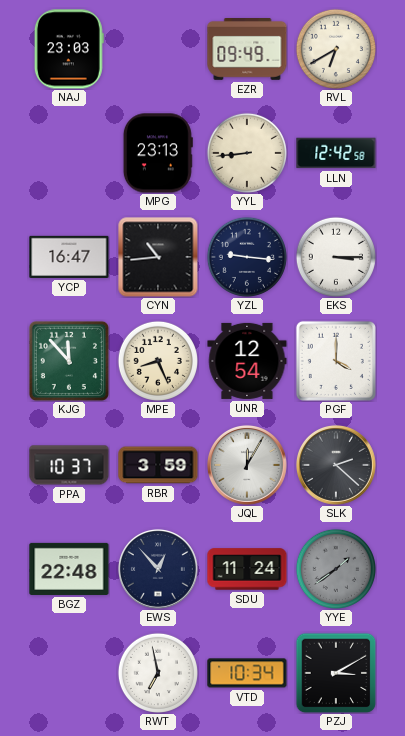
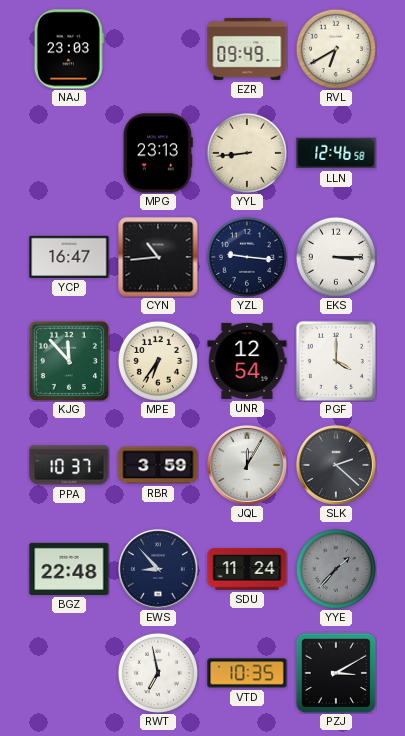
LLN: 12:42 -> 12:46 (336, 153)
MPE: 8:26 -> 6:36 (158, 361)
EWS: 12:53 -> 8:53 (158, 569)
YYE: 1:39 -> 1:37 (336, 569)
VTD: 10:34 -> 10:35 (247, 673)
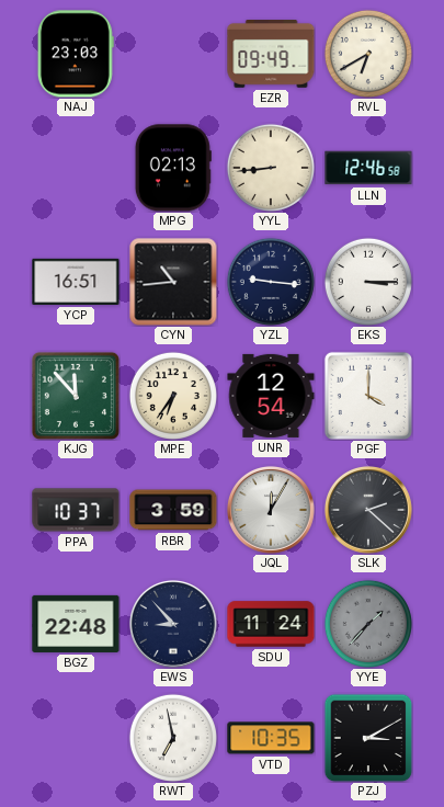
MPG: 23:13 -> 02:13 (173, 168)
YCP: 16:47 -> 16:51 (76, 282)
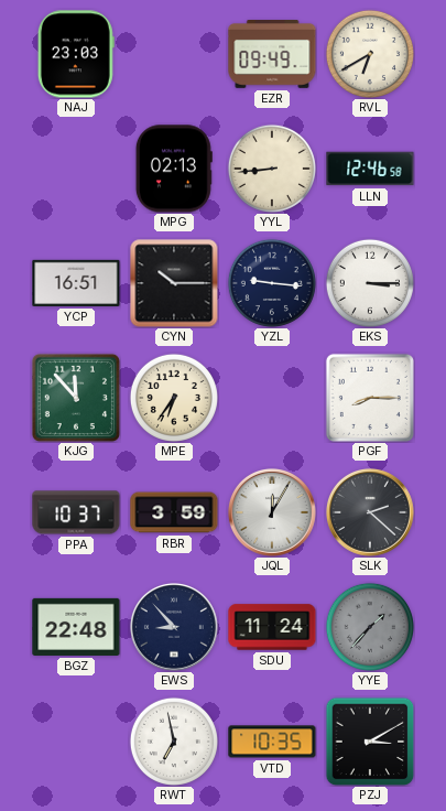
CYN: 10:44 -> 10:15 (174, 283)
UNR: 12:54 -> none (271, 396)
PGF: 4:00 -> 8:15 (370, 398)
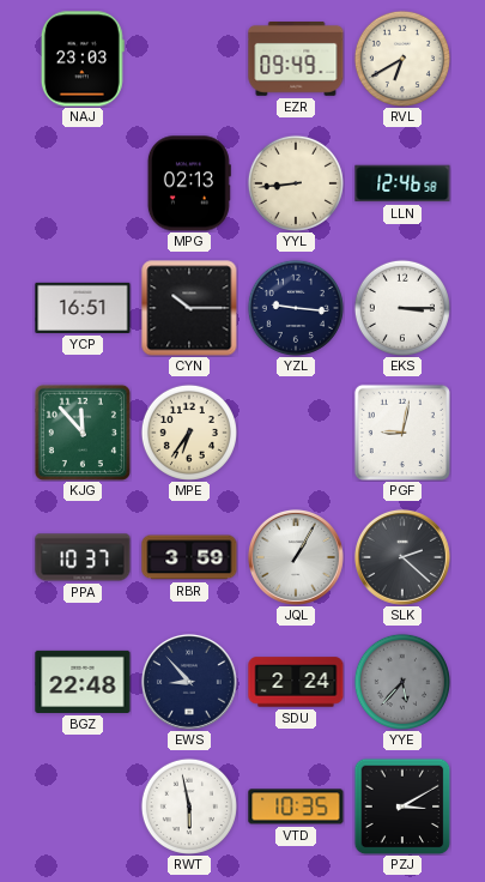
PGF: 8:15 -> 9:02 (402, 433)
JQL: 12:05 -> 1:05 (296, 557)
SDU: 11:24 -> 2:24 (296, 682)
YYE: 1:37 -> 5:37 (402, 682)
RWT: 6:58 -> 5:58 (189, 807)
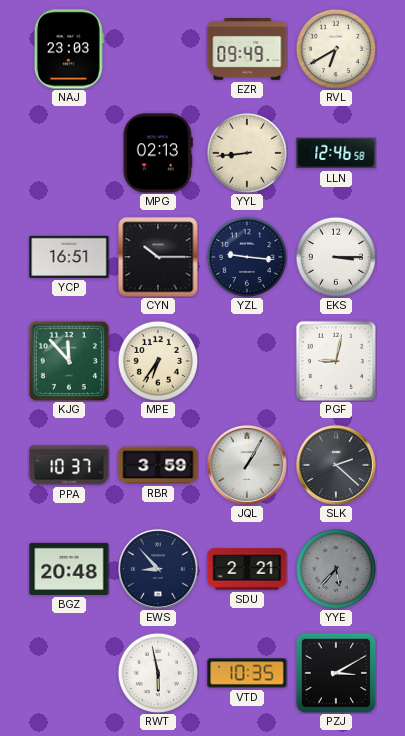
BGZ: 22:48 -> 20:48 (69, 569)
SDU: 2:24 -> 2:21 (247, 569)
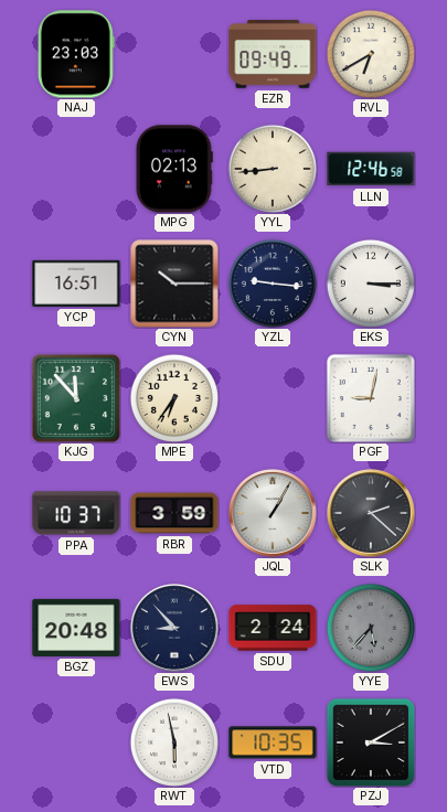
SDU: 2:21 -> 2:24 (273, 628)
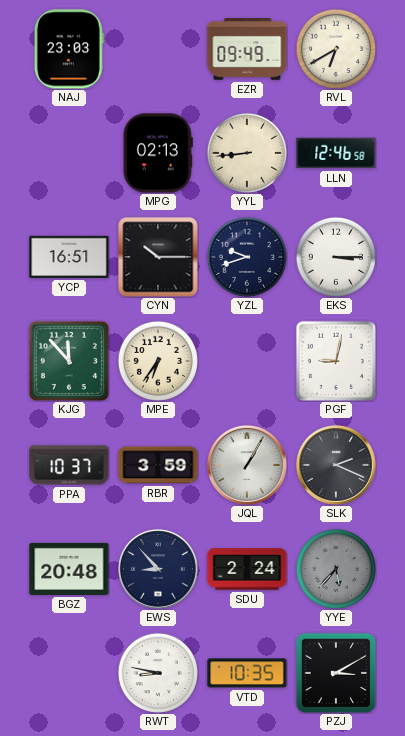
YZL: 9:16 -> 9:42 (247, 257)
SLK: 2:22 -> 2:19 (336, 465)
RWT: 5:58 -> 8:47 (158, 673)
